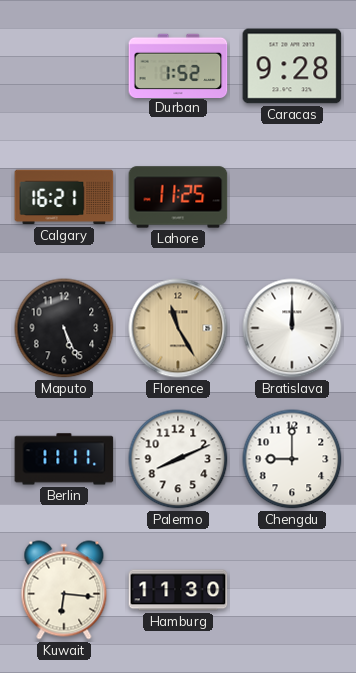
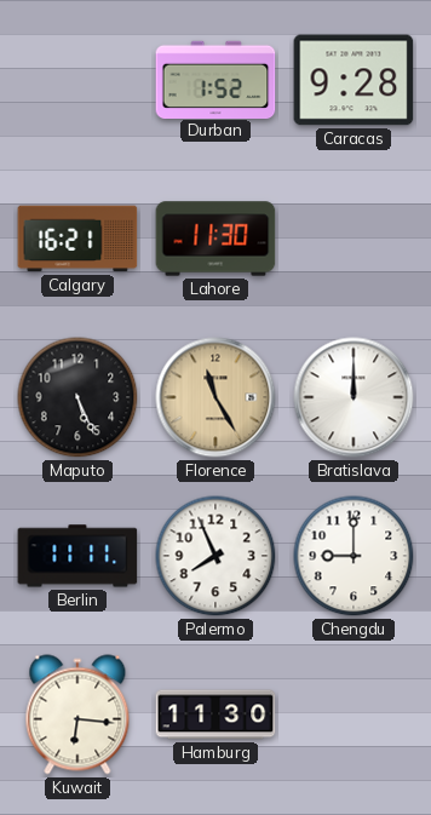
Lahore: 11:25 -> 11:30 (215, 239)
Palermo: 8:11 -> 7:56 (215, 556)
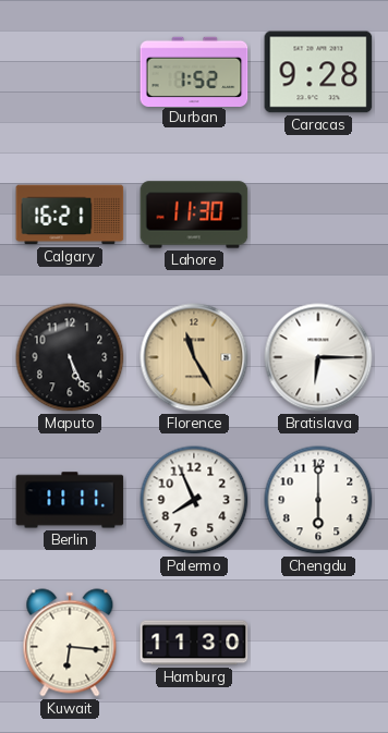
Bratislava: 12:00 -> 6:15 (318, 357)
Chengdu: 9:00 -> 6:00 (318, 500)
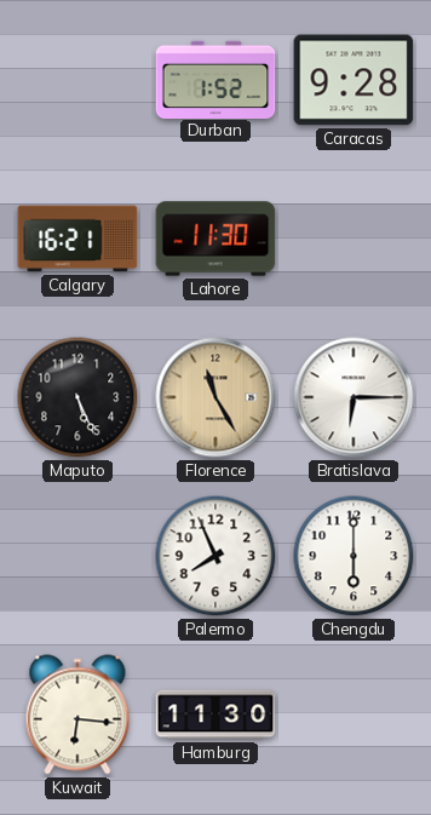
Berlin: 11:11 -> none (70, 500)
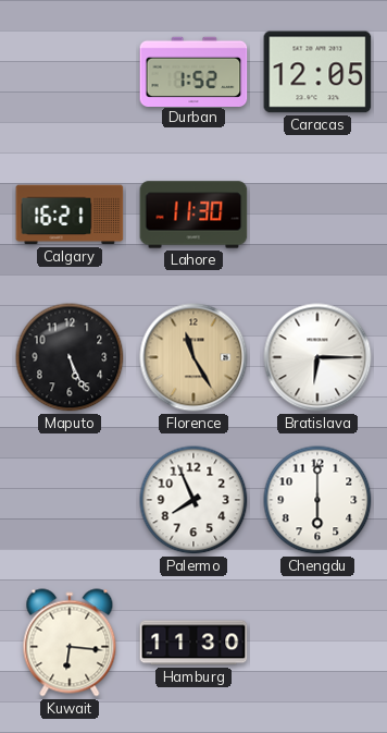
Caracas: 9:28 -> 12:05 (317, 72)
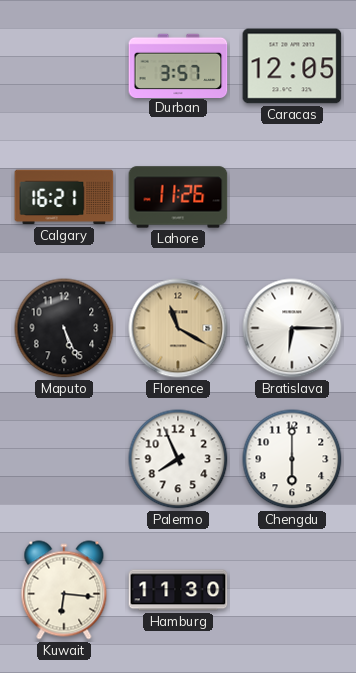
Durban: 1:52 -> 3:57 (178, 65)
Lahore: 11:30 -> 11:26 (178, 197)
Florence: 11:25 -> 11:20 (178, 328)
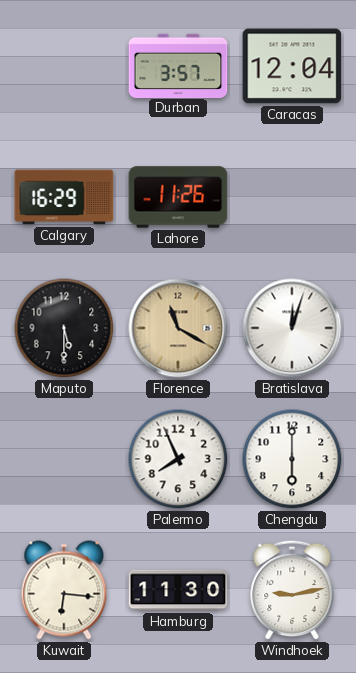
Caracas: 12:05 -> 12:04 (292, 66)
Calgary: 16:21 -> 16:29 (64, 197)
Maputo: 5:26 -> 5:30 (64, 328)
Bratislava: 6:15 -> 12:03 (292, 328)
Windhoek: none -> 9:13 (292, 590)
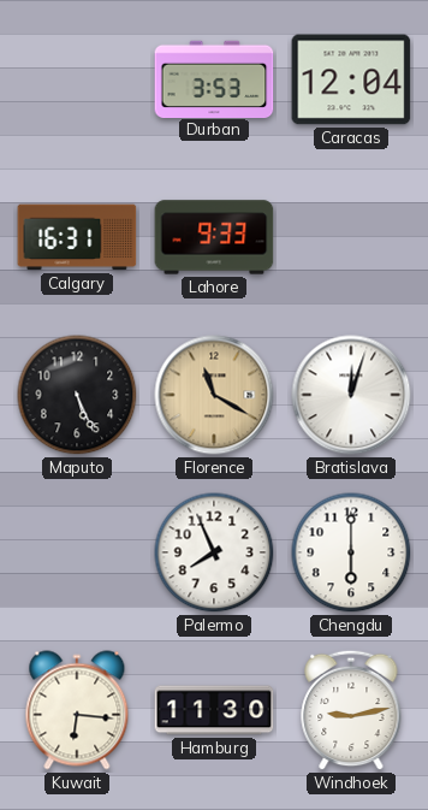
Durban: 3:57 -> 3:53 (214, 78)
Calgary: 16:29 -> 16:31 (77, 237)
Lahore: 11:26 -> 9:33 (214, 237)
Maputo: 5:30 -> 5:26 (77, 395)
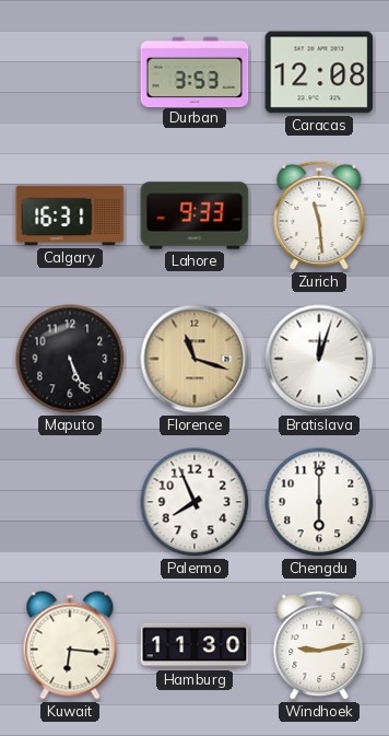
Caracas: 12:04 -> 12:08 (319, 72)
Zurich: none -> 11:29 (319, 215)
Florence: 11:20 -> 11:18 (194, 359)
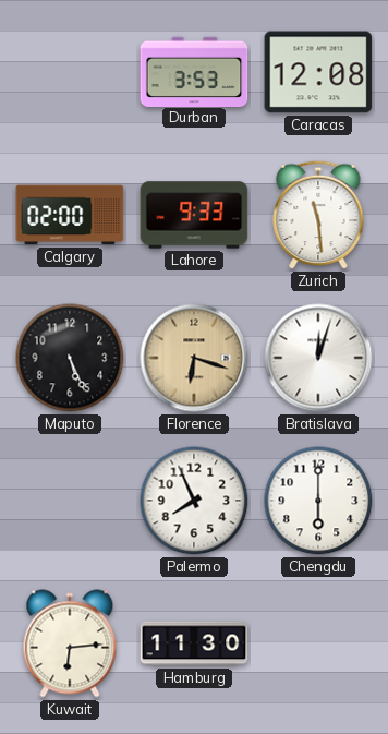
Calgary: 16:31 -> 02:00 (70, 215)
Florence: 11:18 -> 6:18 (194, 358)
Kuwait: 6:16 -> 6:14 (70, 643)
Windhoek: 9:13 -> none (319, 645)
